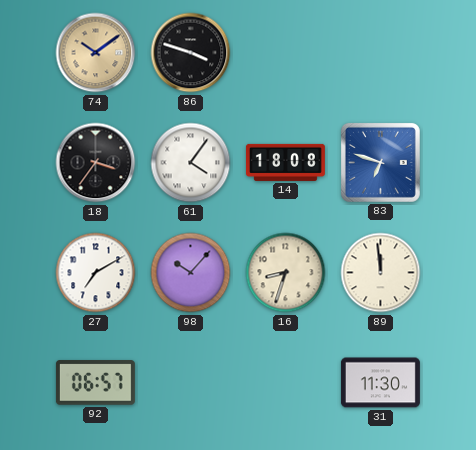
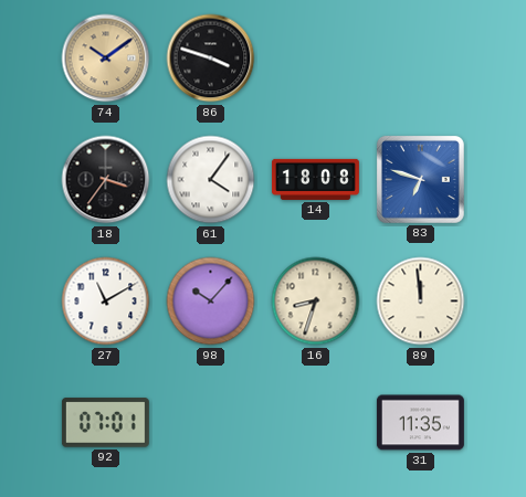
27: 7:10 -> 11:10 (106, 302)
92: 06:57 -> 07:01 (105, 423)
31: 11:30 -> 11:35 (420, 423)
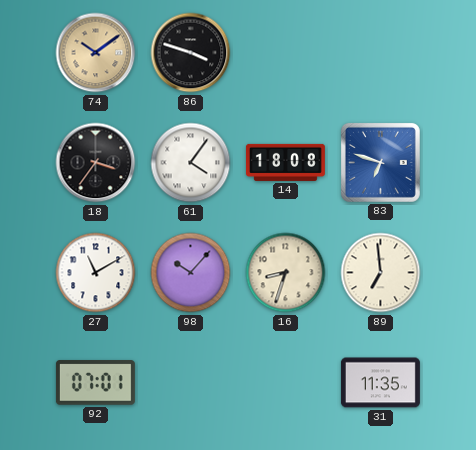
89: 11:59 -> 6:59 (381, 273)
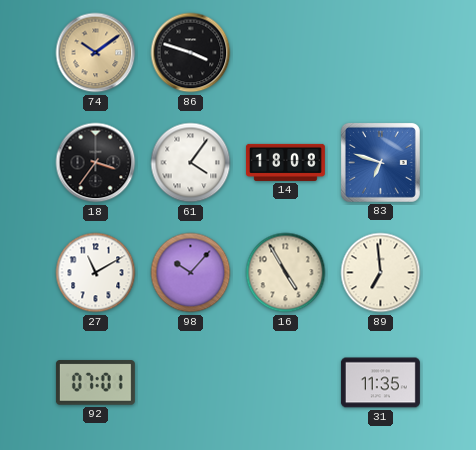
16: 8:33 -> 4:55 (286, 273)
